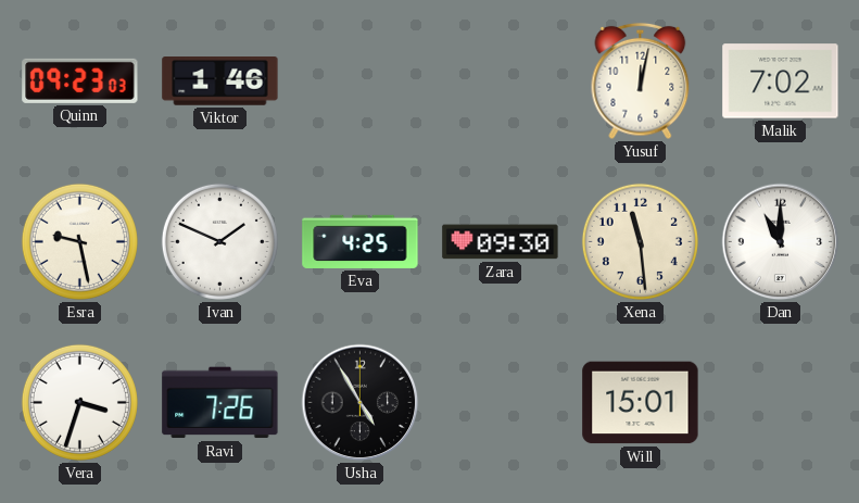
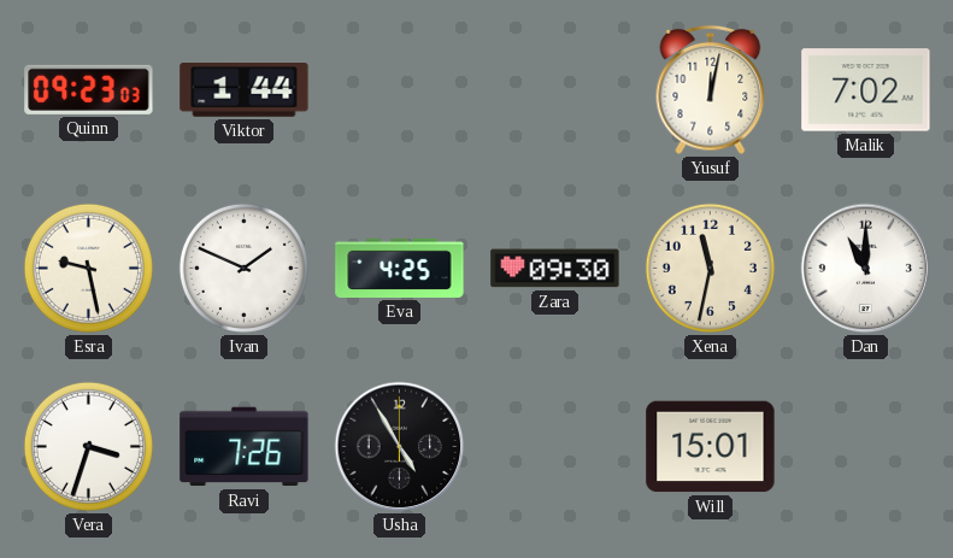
Viktor: 1:46 -> 1:44 (245, 90)
Xena: 11:29 -> 11:32 (710, 268)
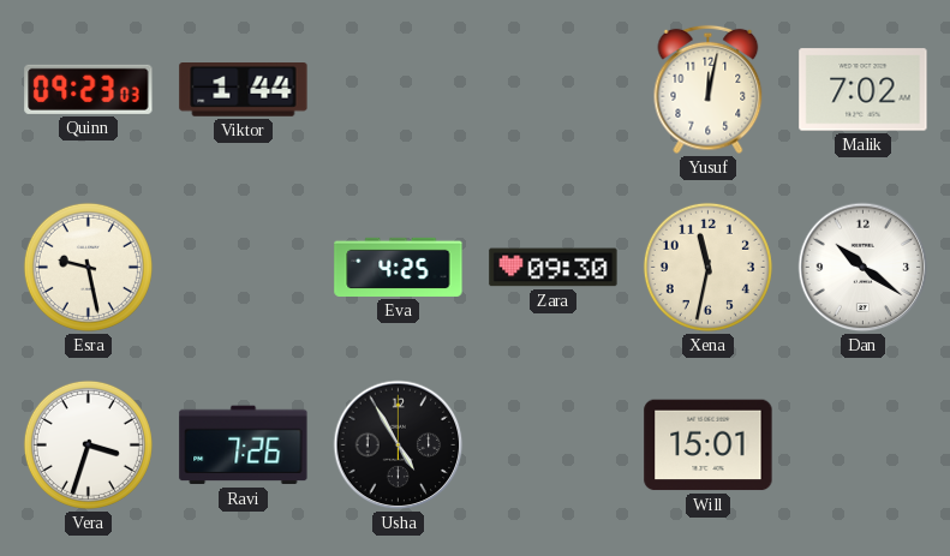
Ivan: 1:49 -> none (243, 268)
Dan: 11:00 -> 10:21 (864, 268)
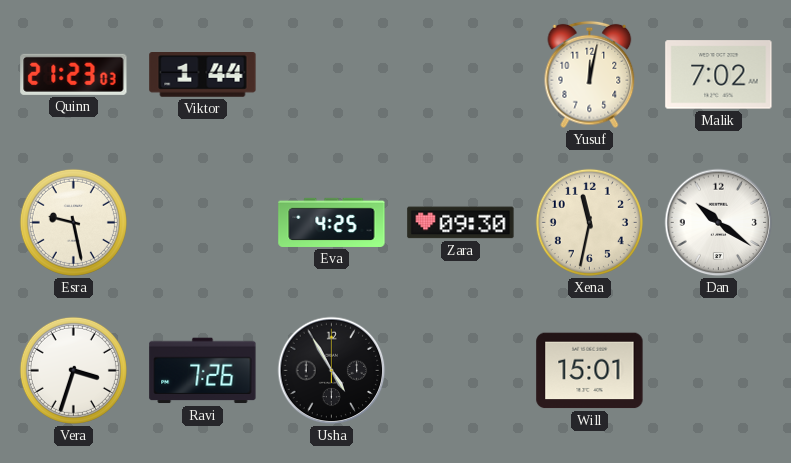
Quinn: 09:23 -> 21:23 (74, 74)
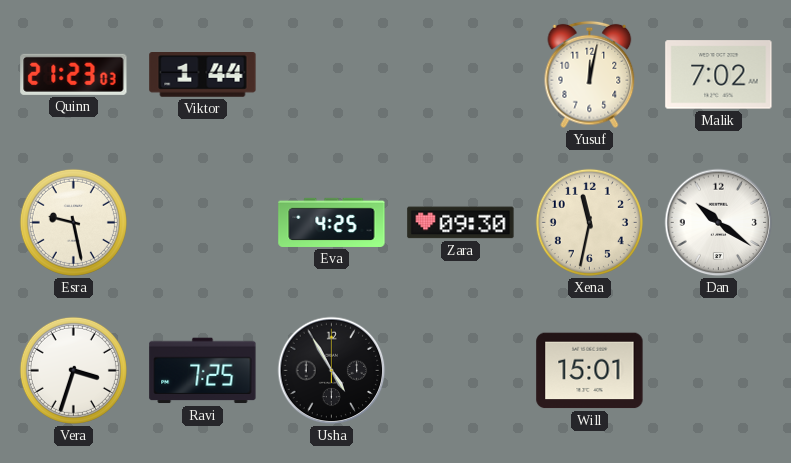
Ravi: 7:26 -> 7:25 (203, 371)
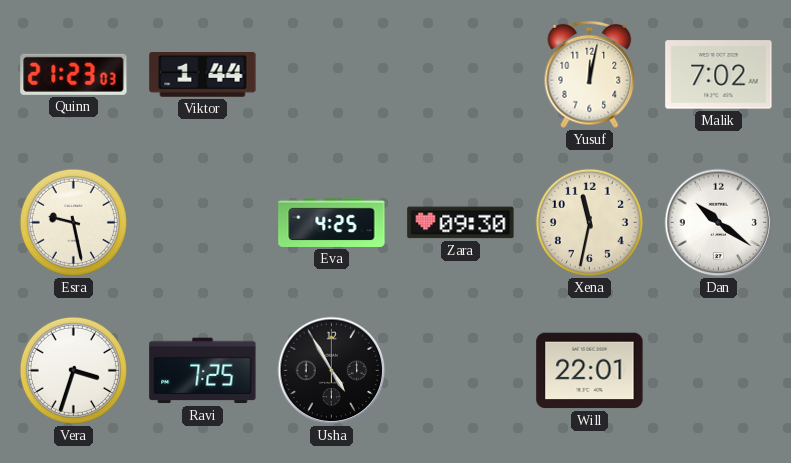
Will: 15:01 -> 22:01 (590, 371)
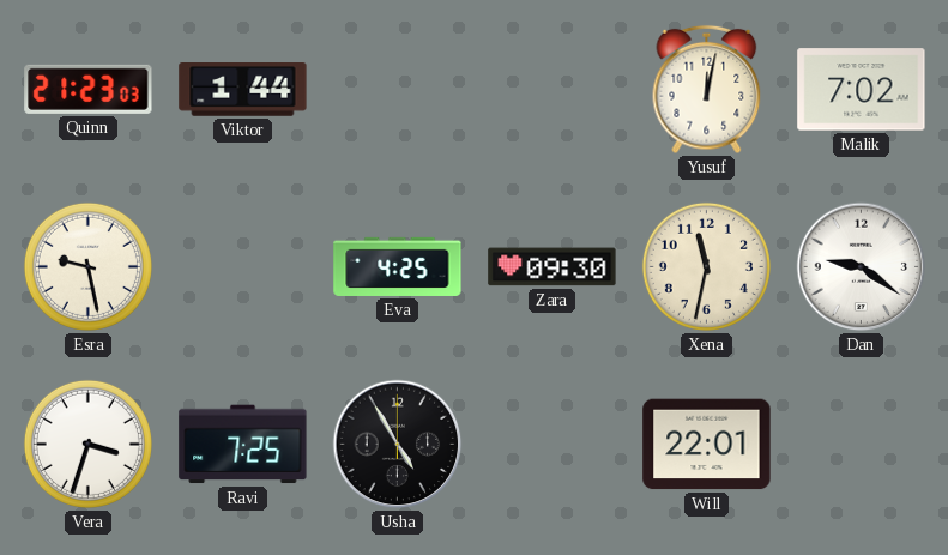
Dan: 10:21 -> 9:21 (862, 267)
